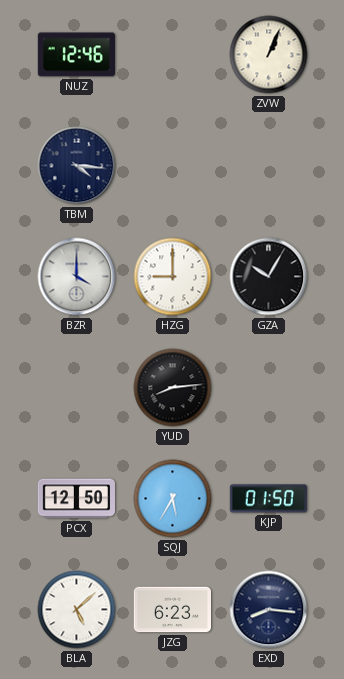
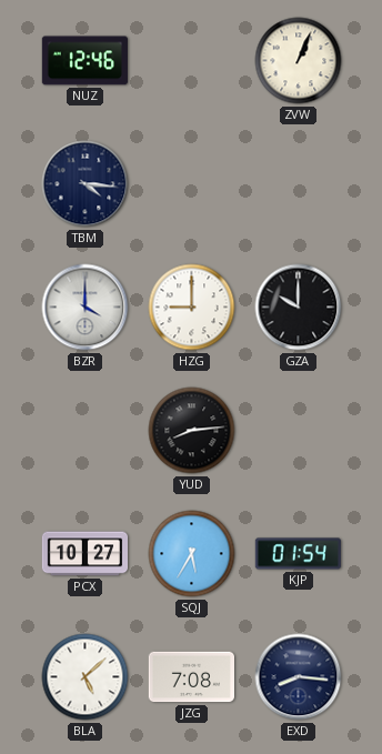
GZA: 10:05 -> 10:00 (299, 308)
PCX: 12:50 -> 10:27 (84, 554)
KJP: 01:50 -> 01:54 (298, 554)
JZG: 6:23 -> 7:08 (191, 677)
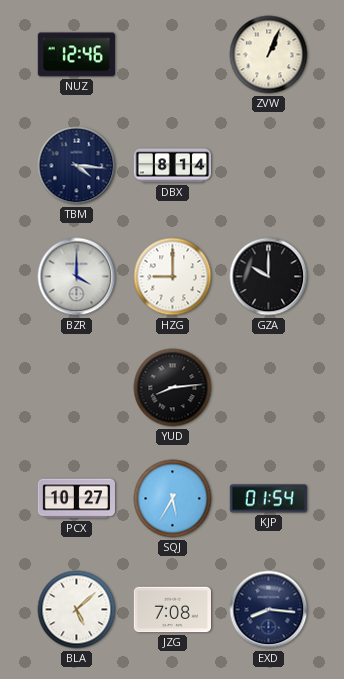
DBX: none -> 8:14 (172, 166)
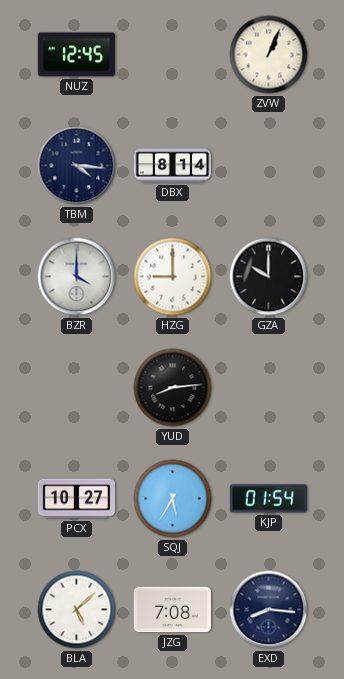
NUZ: 12:46 -> 12:45 (76, 55)
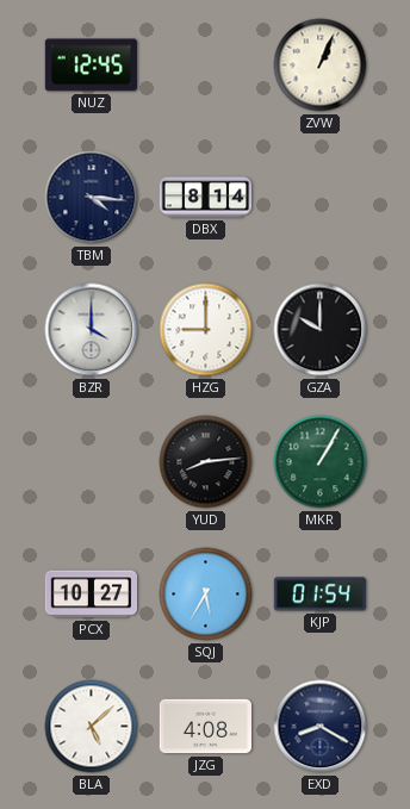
MKR: none -> 1:05 (321, 462)
JZG: 7:08 -> 4:08 (205, 727)
EXD: 8:16 -> 8:20 (321, 727)
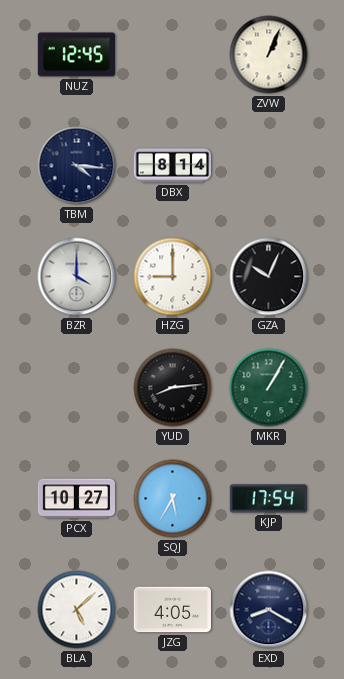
GZA: 10:00 -> 10:04 (269, 277)
KJP: 01:54 -> 17:54 (268, 499)
JZG: 4:08 -> 4:05 (172, 610)
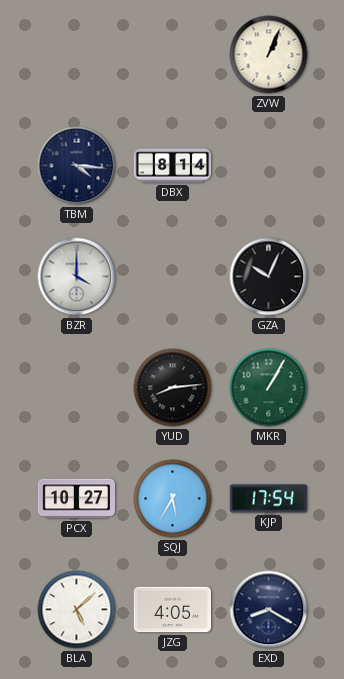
NUZ: 12:45 -> none (76, 55)
HZG: 9:00 -> none (173, 277)
